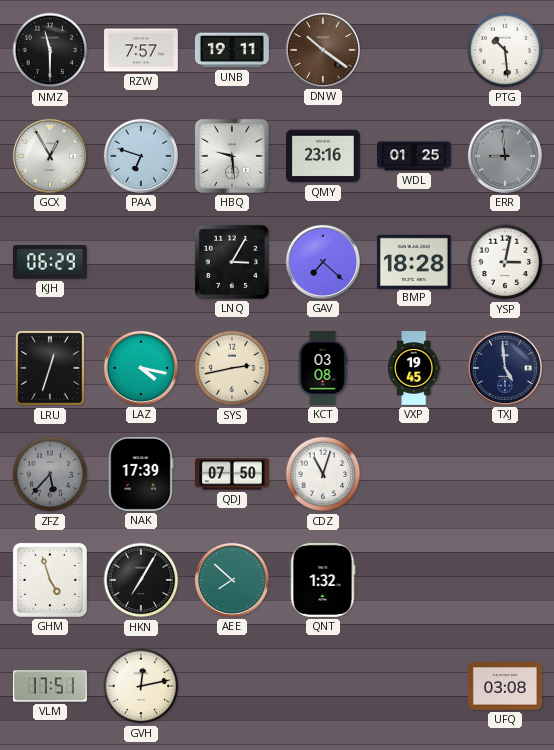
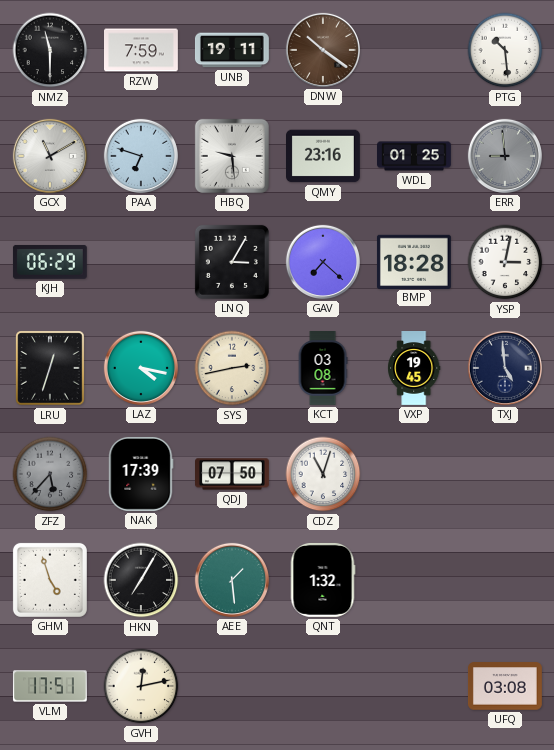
RZW: 7:57 -> 7:59 (142, 50)
GCX: 12:55 -> 11:10 (50, 156)
AEE: 7:52 -> 1:29 (232, 580)
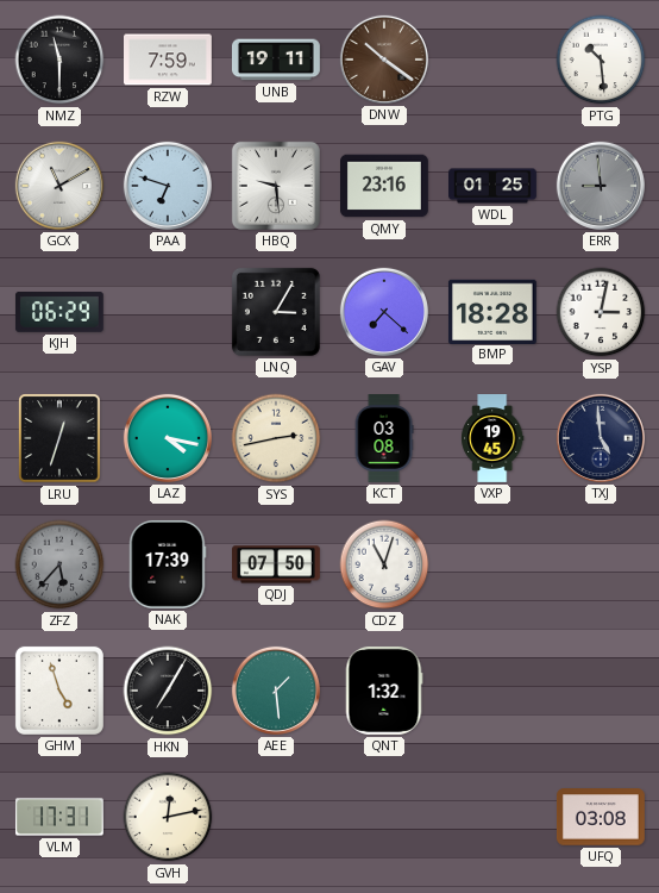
VLM: 17:51 -> 17:31 (59, 817)
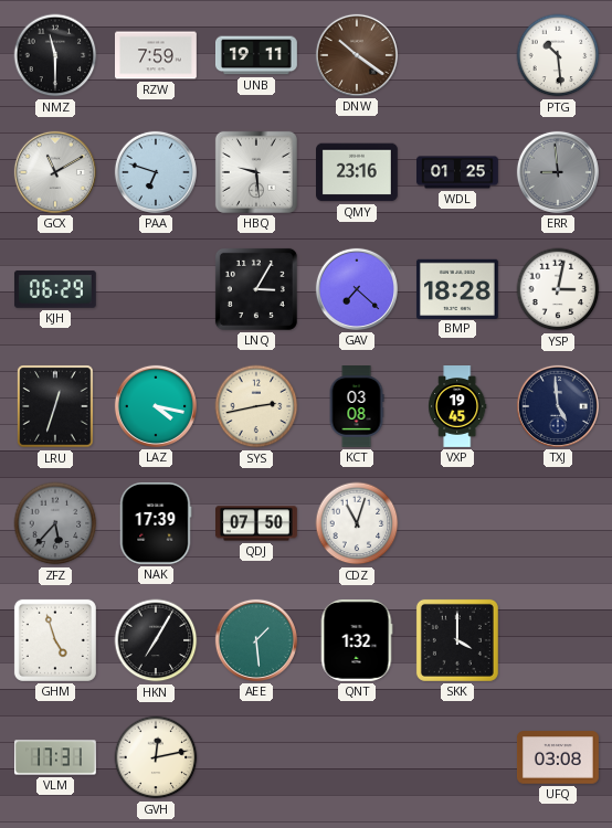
SKK: none -> 4:00 (457, 640)
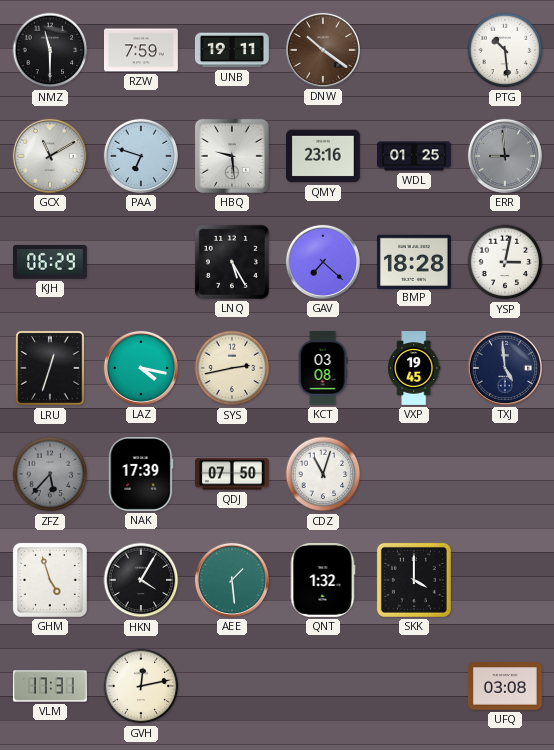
LNQ: 3:05 -> 5:25 (232, 262)
HKN: 7:05 -> 4:05 (141, 580)
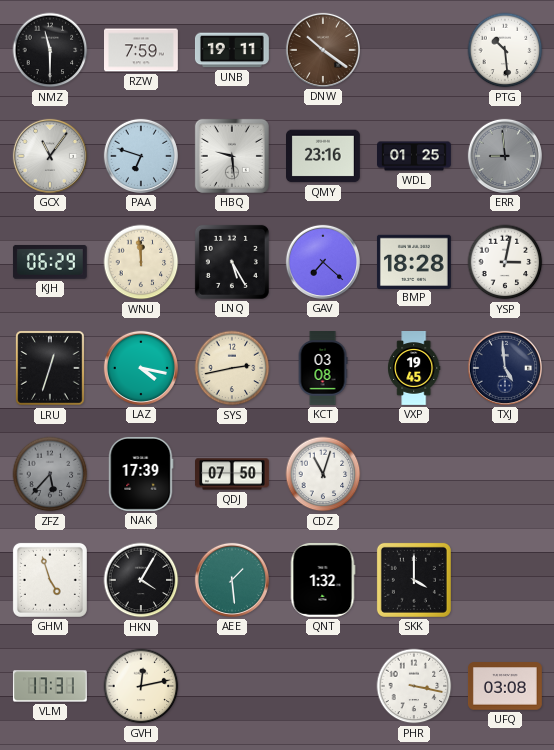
GCX: 11:10 -> 11:06 (50, 156)
WNU: none -> 11:59 (141, 262)
PHR: none -> 3:17 (414, 686)
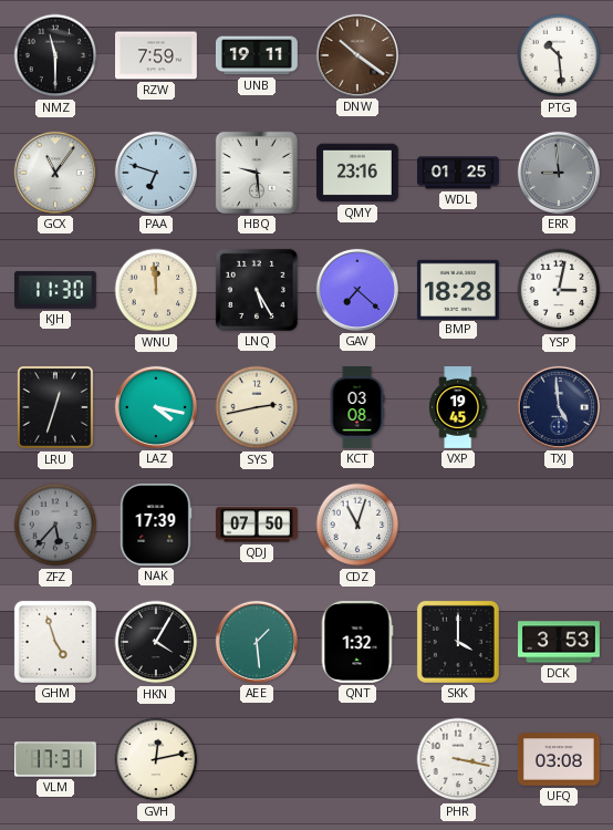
KJH: 06:29 -> 11:30 (55, 290)
DCK: none -> 3:53 (560, 642)
